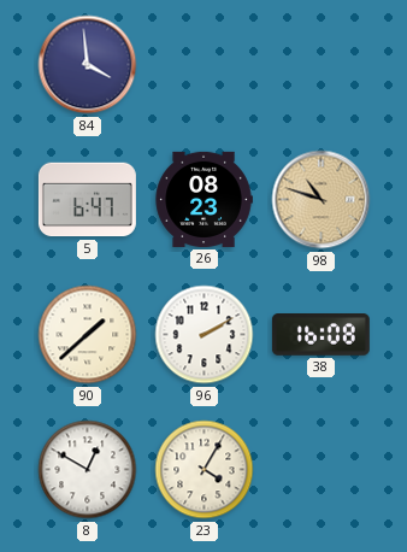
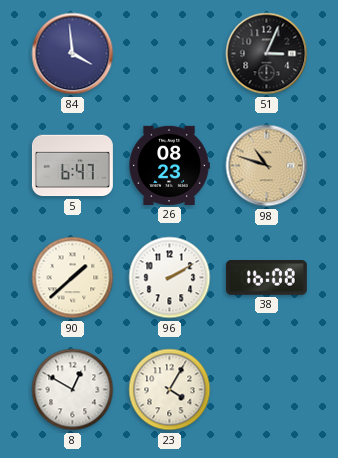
51: none -> 3:04 (267, 54)
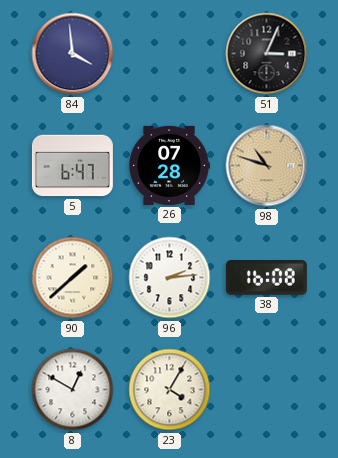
26: 08:23 -> 07:28 (169, 165)
96: 2:10 -> 2:14 (170, 278)
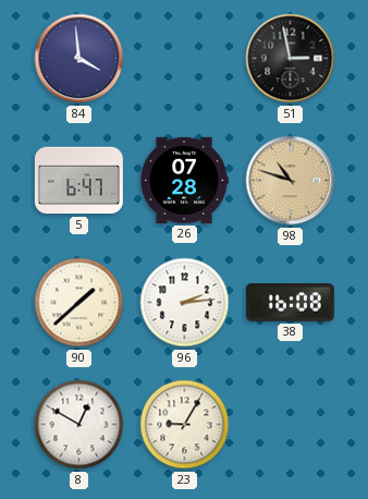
51: 3:04 -> 2:58 (291, 59)
23: 4:05 -> 9:05 (185, 425)
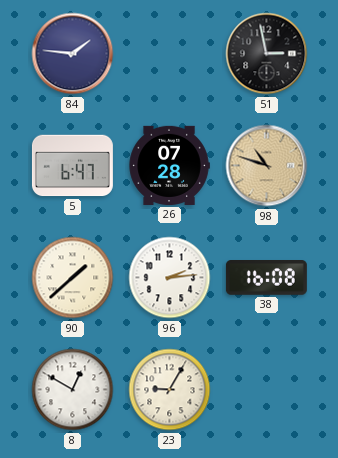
84: 3:59 -> 1:46 (73, 54)
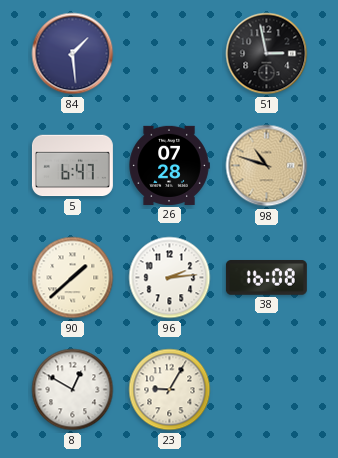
84: 1:46 -> 1:29 (73, 54)
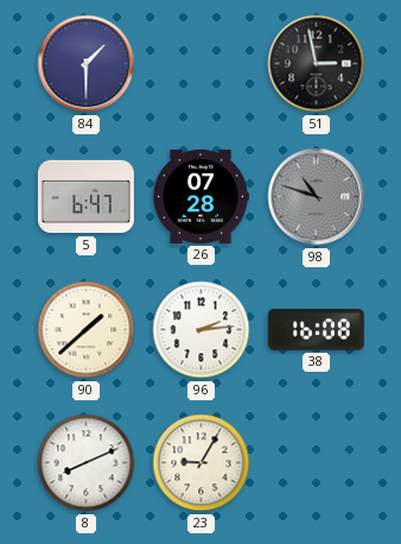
84: 1:29 -> 1:30 (87, 64)
98 dial: champagne -> grey (317, 197)
8: 12:50 -> 8:11 (87, 463)
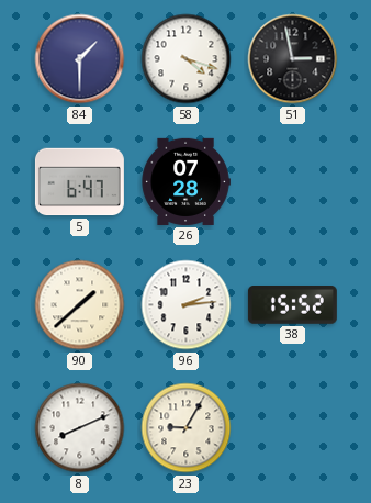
58: none -> 4:18 (187, 59)
98: 10:48 -> none (317, 197)
38: 16:08 -> 15:52 (292, 305)
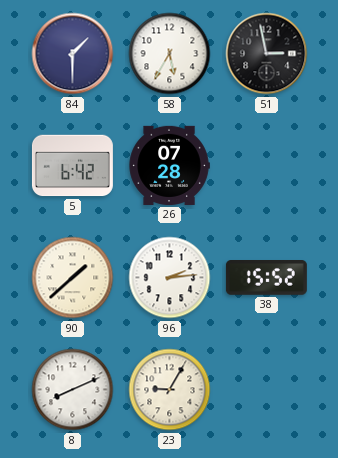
58: 4:18 -> 5:35 (170, 54)
5: 6:47 -> 6:42 (72, 166)
